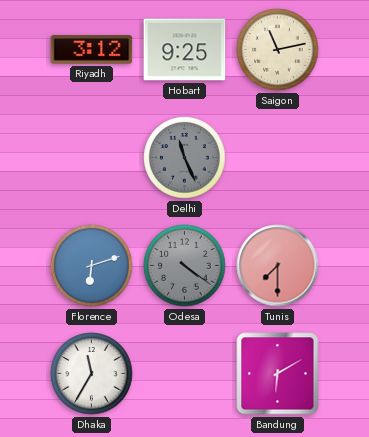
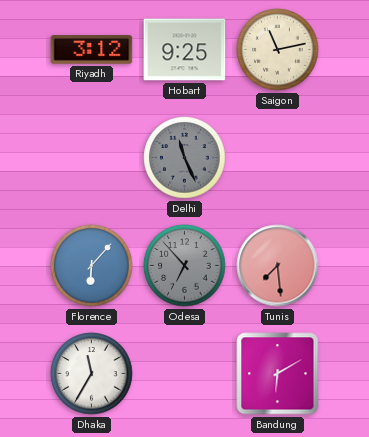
Florence: 6:12 -> 6:07 (92, 266)
Odesa: 4:21 -> 6:53 (185, 266)
Tunis: 7:30 -> 7:29 (278, 266)
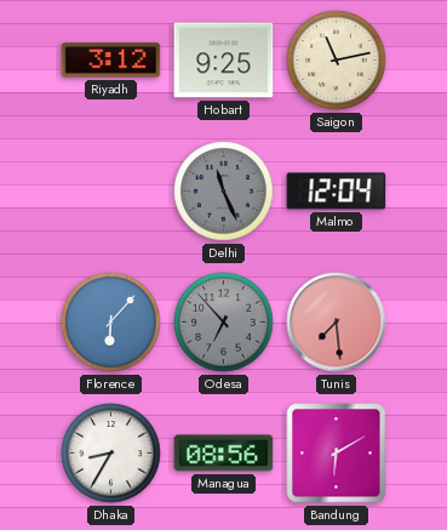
Malmo: none -> 12:04 (337, 192)
Dhaka: 11:35 -> 8:35 (111, 454)
Managua: none -> 08:56 (224, 454)
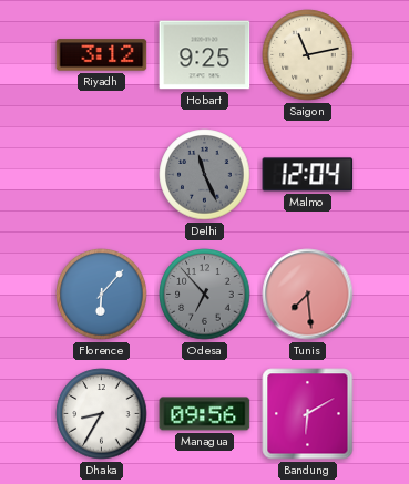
Managua: 08:56 -> 09:56 (205, 414)
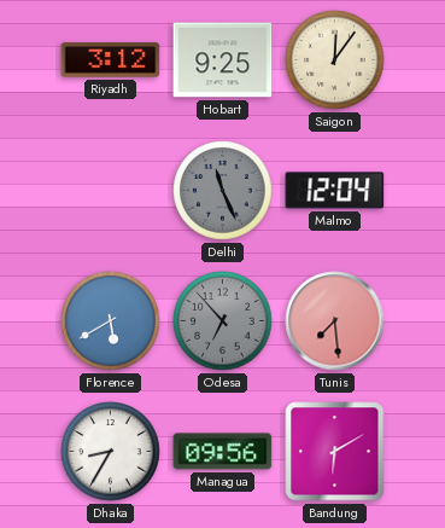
Saigon: 11:13 -> 12:06 (335, 60)
Florence: 6:07 -> 5:40 (111, 321)
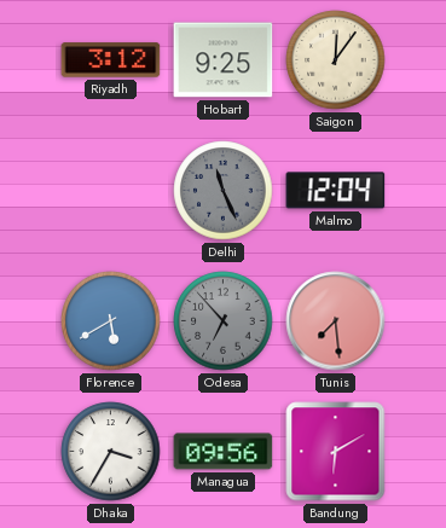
Dhaka: 8:35 -> 3:35 (111, 452)
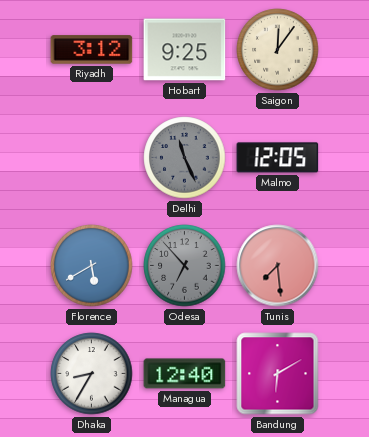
Malmo: 12:04 -> 12:05 (278, 158)
Dhaka: 3:35 -> 8:35 (92, 374)
Managua: 09:56 -> 12:40 (185, 374)
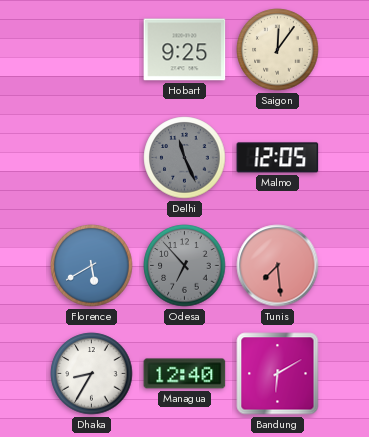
Riyadh: 3:12 -> none (92, 50)
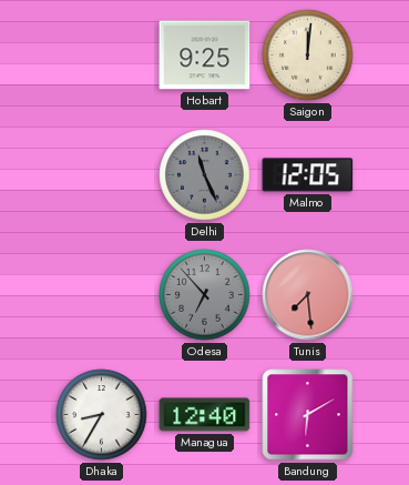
Saigon: 12:06 -> 12:01 (308, 55)
Florence: 5:40 -> none (92, 266)
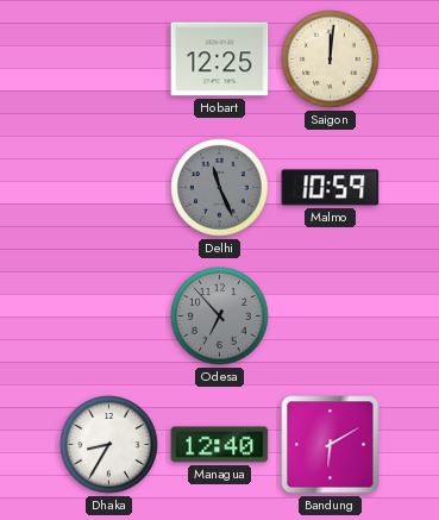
Hobart: 9:25 -> 12:25 (220, 59)
Malmo: 12:05 -> 10:59 (331, 188)
Tunis: 7:29 -> none (308, 295)
